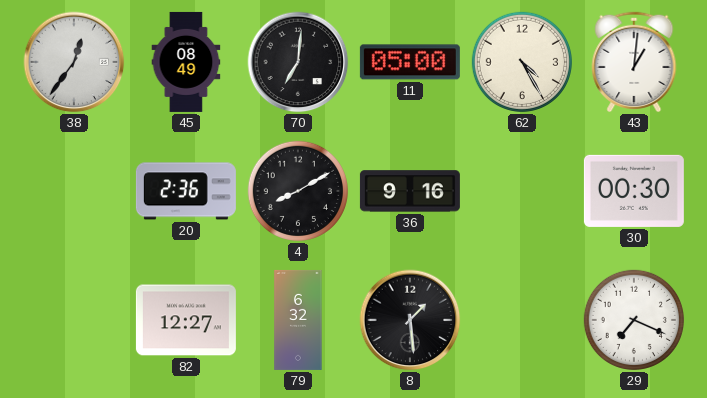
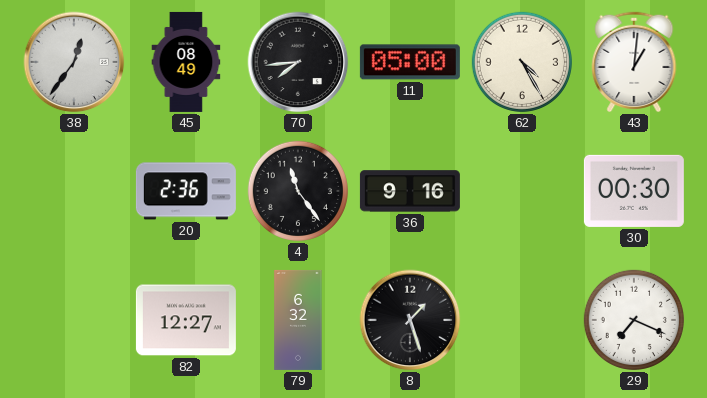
70: 7:01 -> 7:44 (298, 62)
4: 8:10 -> 11:24 (298, 191)
8: 1:29 -> 1:27 (410, 320)
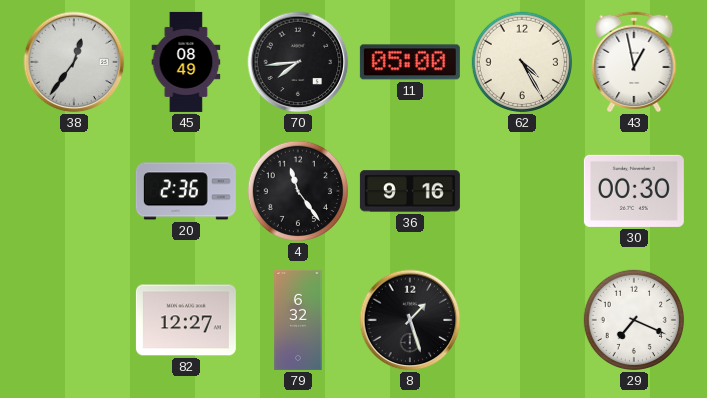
43: 1:01 -> 12:58 (634, 62)
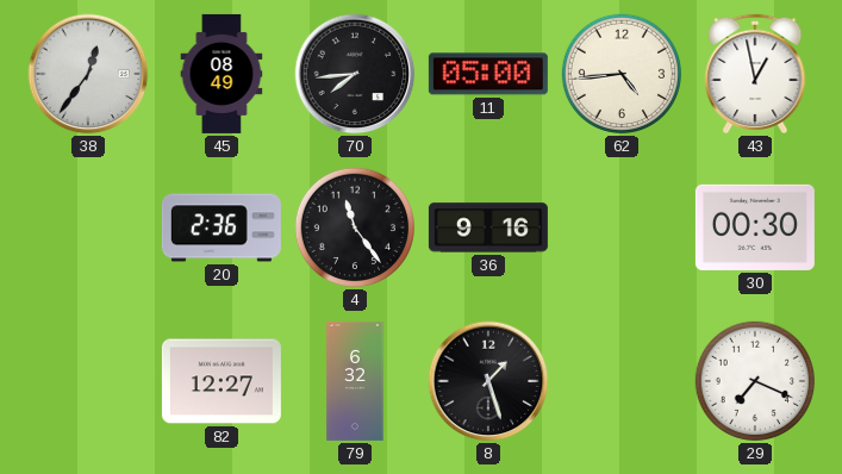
62: 4:25 -> 4:44 (622, 74)
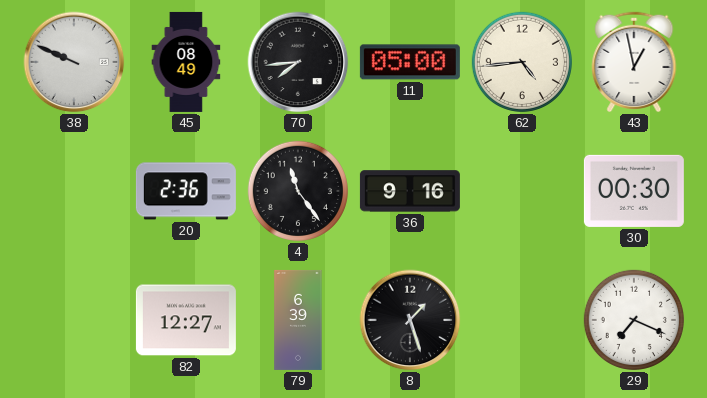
38: 12:36 -> 9:49 (74, 62)
79: 6:32 -> 6:39 (298, 320)
